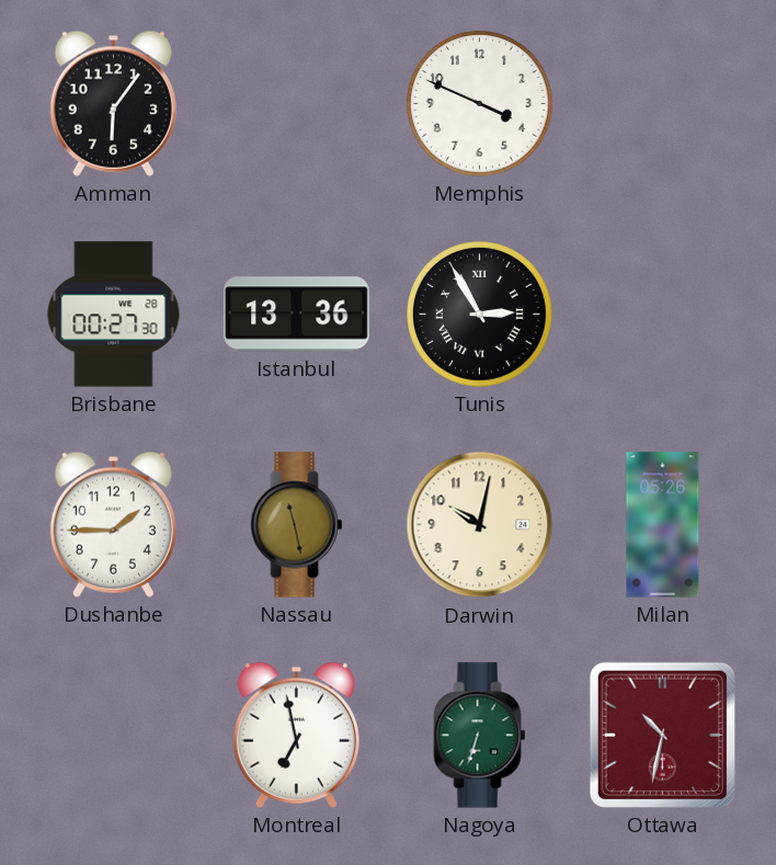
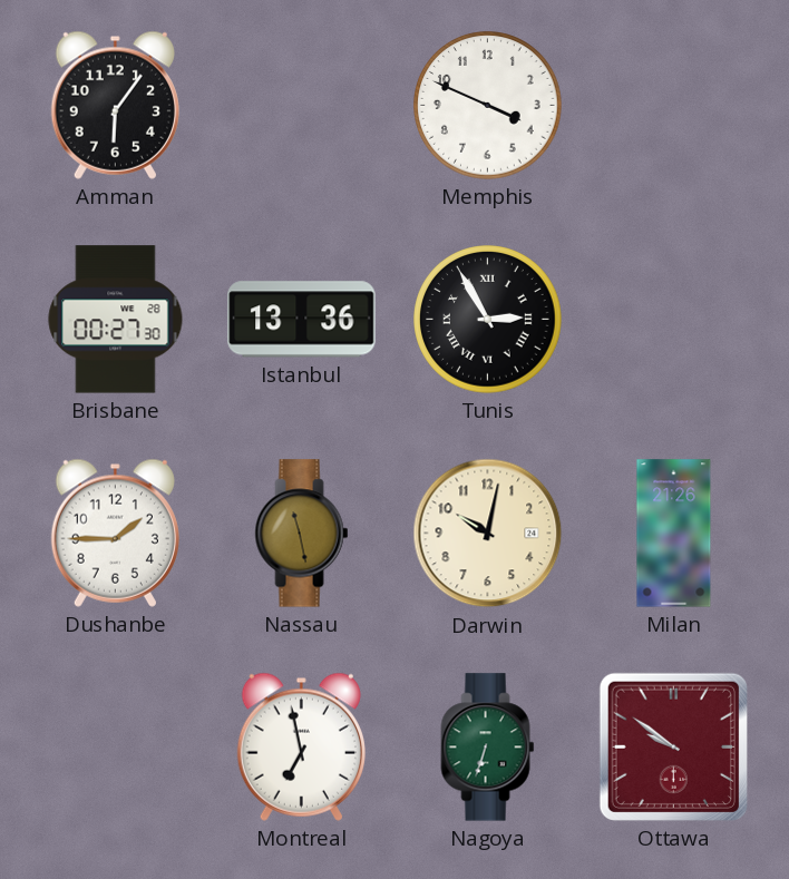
Milan: 05:26 -> 21:26 (674, 534)
Ottawa: 10:32 -> 9:51 (673, 746)
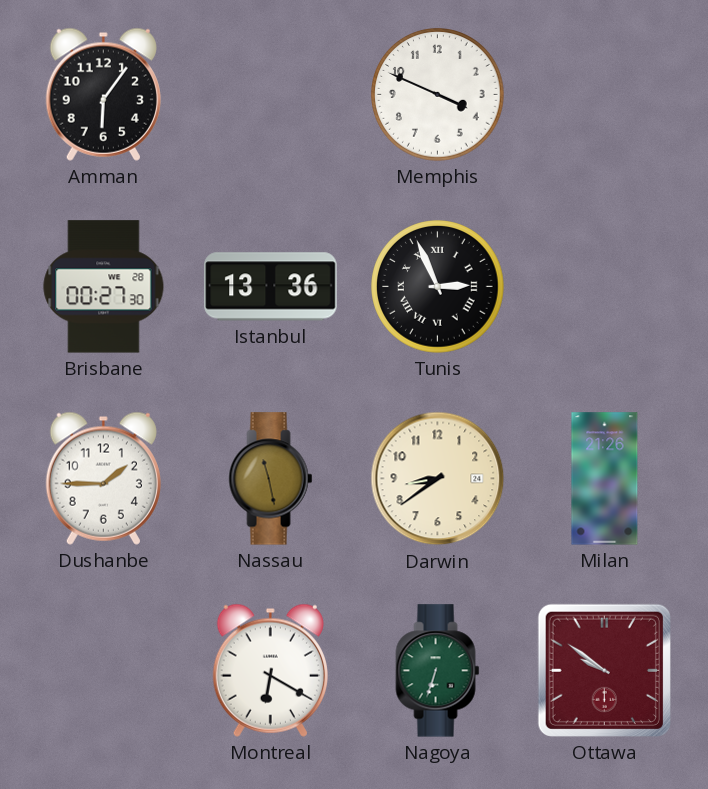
Tunis: 2:55 -> 2:56 (438, 287)
Darwin: 10:02 -> 8:39 (438, 479)
Montreal: 6:58 -> 6:20 (270, 670)
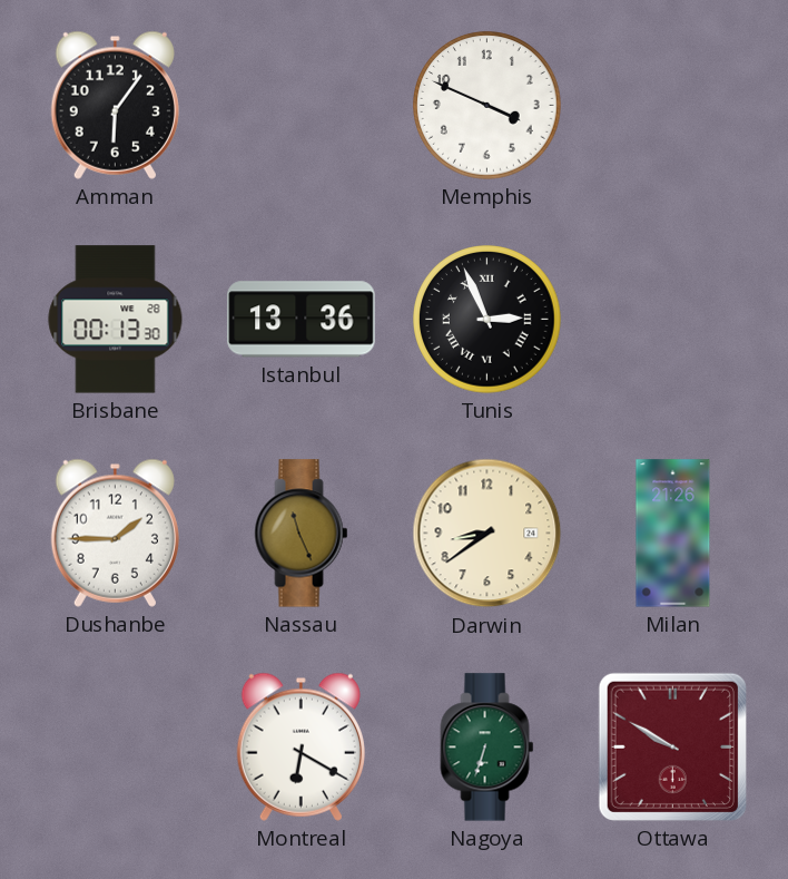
Brisbane: 00:27 -> 00:13 (116, 320)
Nassau: 11:28 -> 11:26 (302, 534)
Ottawa: 9:51 -> 9:50 (672, 746)
